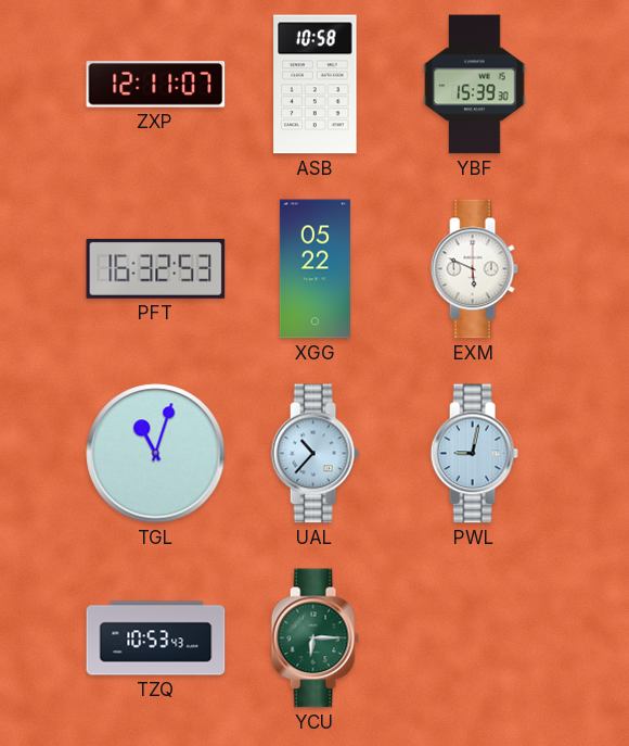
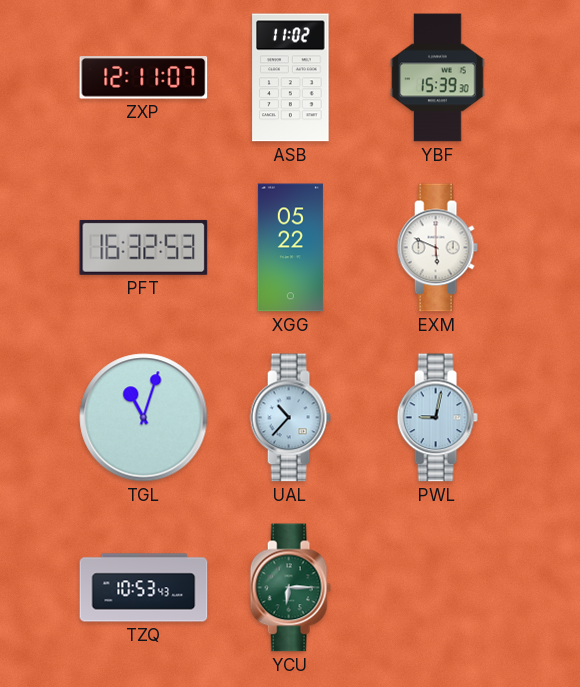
ASB: 10:58 -> 11:02 (291, 78)
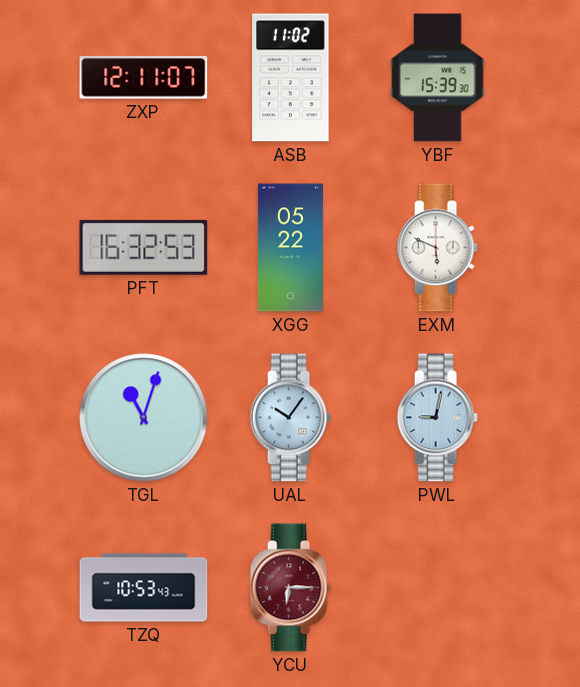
UAL: 10:37 -> 10:06 (290, 418)
YCU dial: green -> burgundy (290, 588)
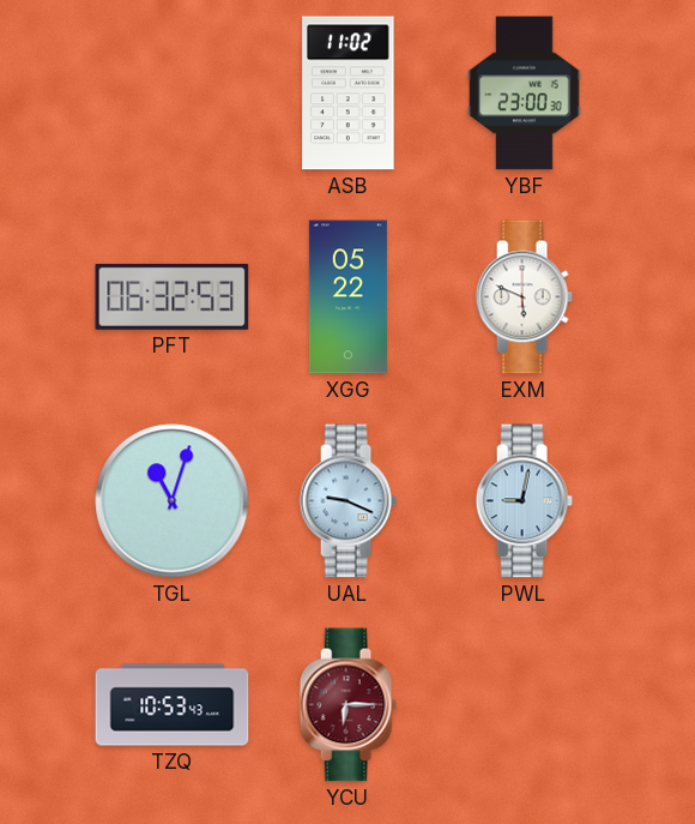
ZXP: 12:11 -> none (144, 78)
YBF: 15:39 -> 23:00 (525, 94)
PFT: 16:32 -> 06:32 (173, 296)
UAL: 10:06 -> 9:19 (347, 501)
